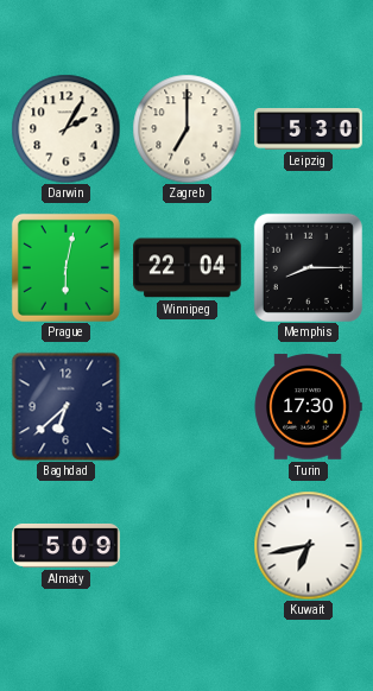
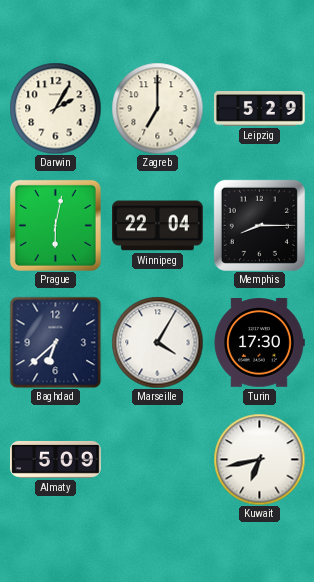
Leipzig: 5:30 -> 5:29 (260, 109)
Marseille: none -> 4:05 (157, 342)
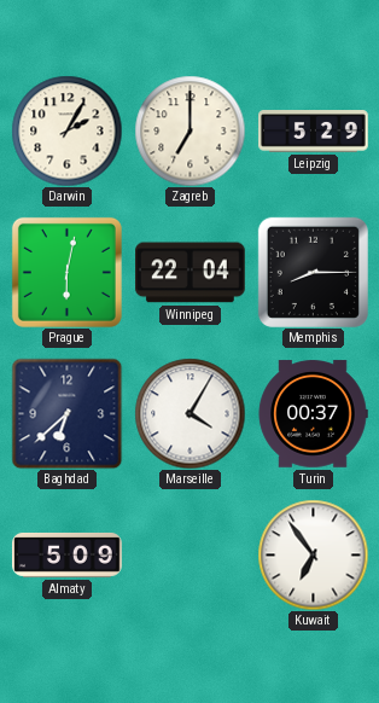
Turin: 17:30 -> 00:37 (313, 414)
Kuwait: 6:43 -> 6:54 (313, 554)
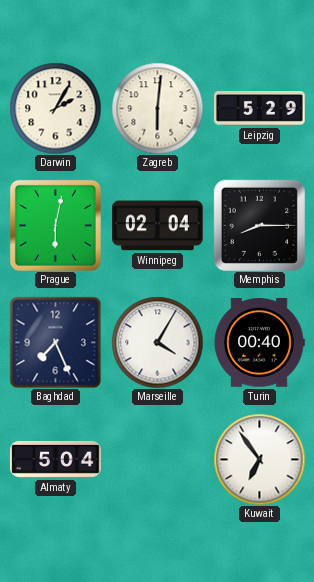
Zagreb: 7:00 -> 6:01 (157, 108)
Winnipeg: 22:04 -> 02:04 (158, 226)
Baghdad: 6:38 -> 7:26 (55, 342)
Turin: 00:37 -> 00:40 (259, 343)
Almaty: 5:09 -> 5:04 (56, 459)
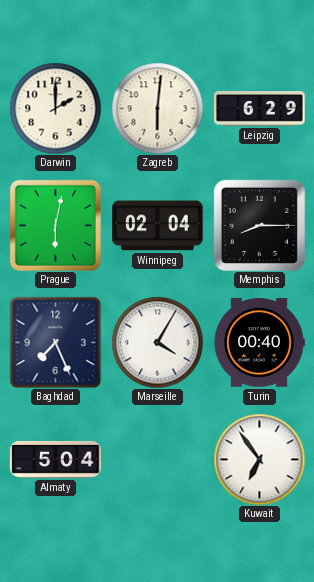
Darwin: 2:05 -> 2:00 (55, 108)
Leipzig: 5:29 -> 6:29 (260, 109)
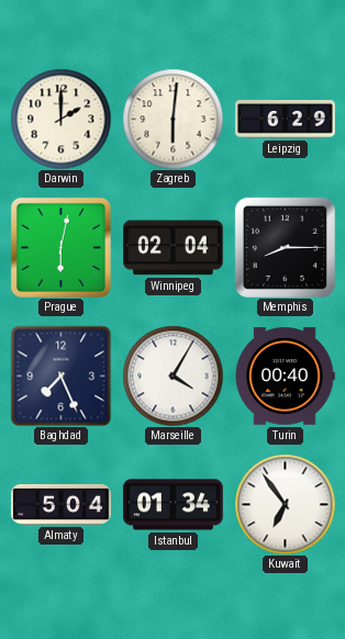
Istanbul: none -> 01:34 (174, 505)
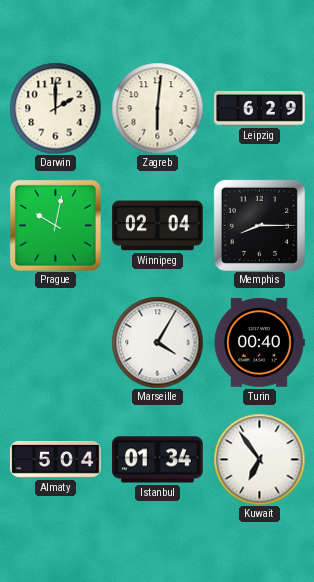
Prague: 6:02 -> 10:02 (55, 225)
Baghdad: 7:26 -> none (60, 375)
